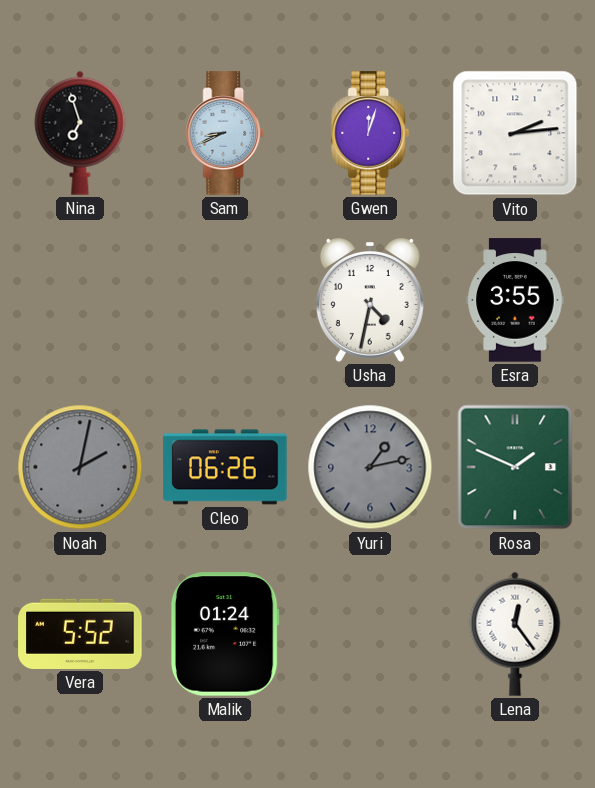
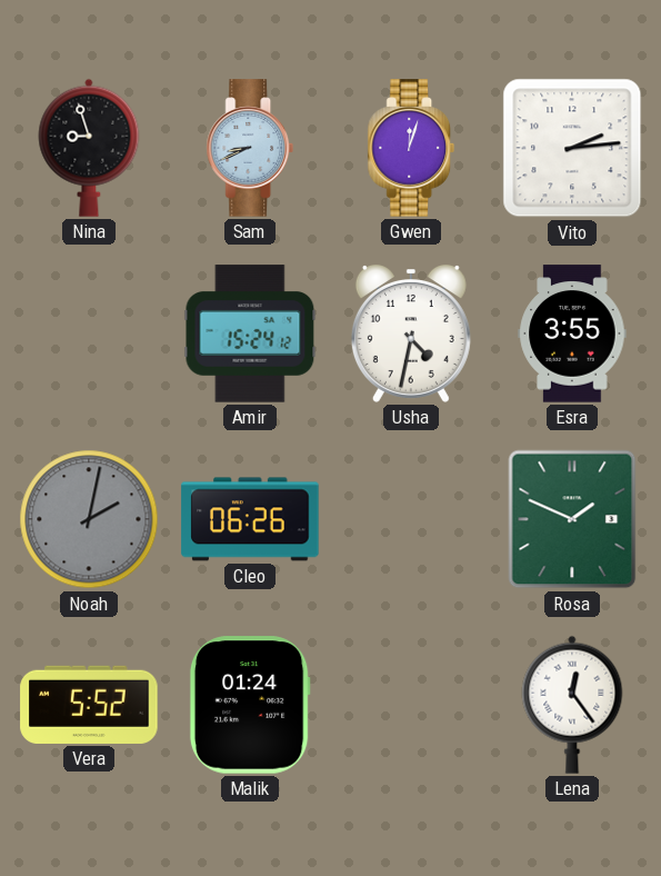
Nina: 6:57 -> 8:57 (89, 148)
Amir: none -> 15:24 (250, 334)
Yuri: 1:13 -> none (370, 467)
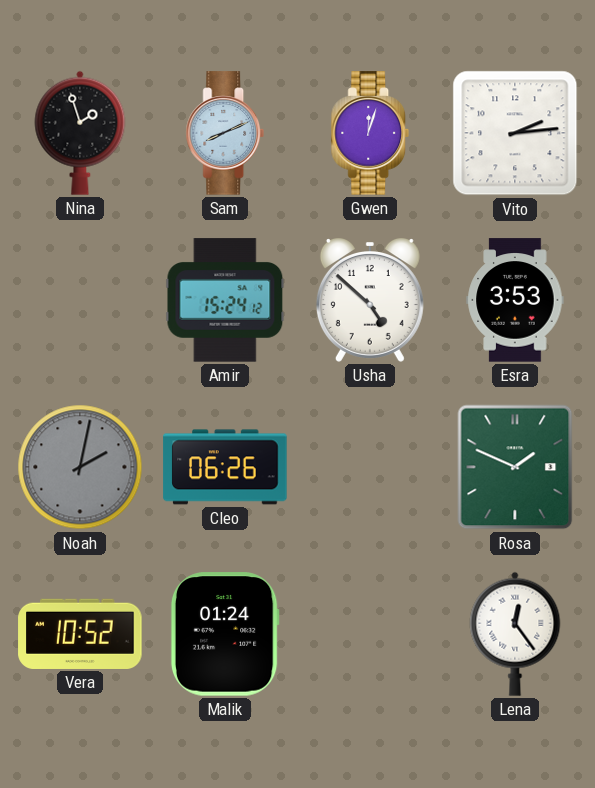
Nina: 8:57 -> 1:57 (80, 133)
Sam: 8:41 -> 8:11 (225, 133)
Usha: 4:32 -> 4:52 (370, 301)
Esra: 3:55 -> 3:53 (515, 300)
Vera: 5:52 -> 10:52 (80, 634)
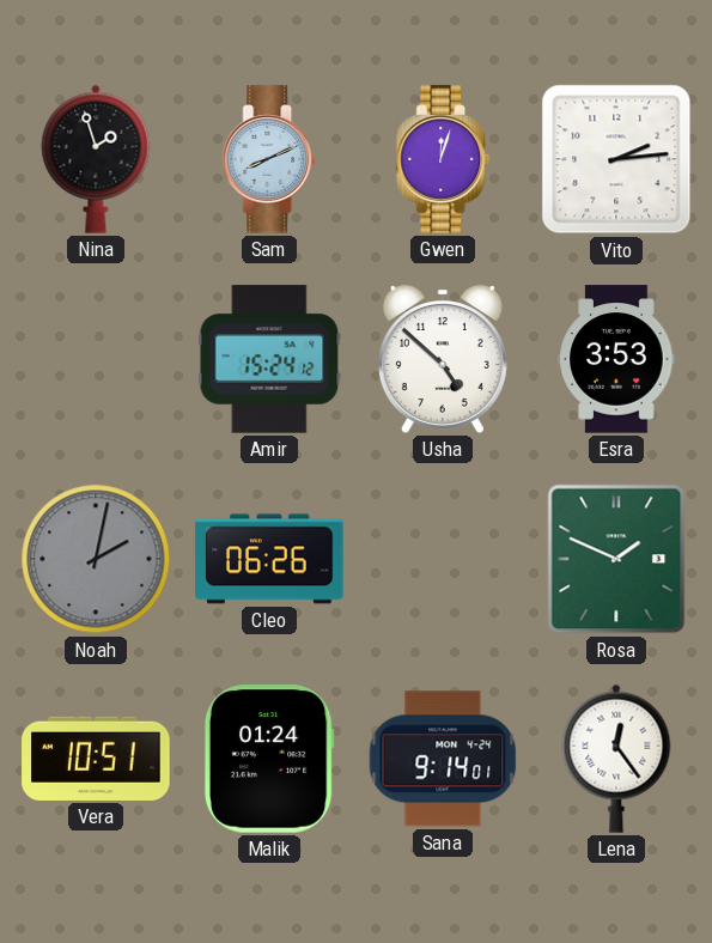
Vera: 10:52 -> 10:51 (96, 759)
Sana: none -> 9:14 (443, 759)
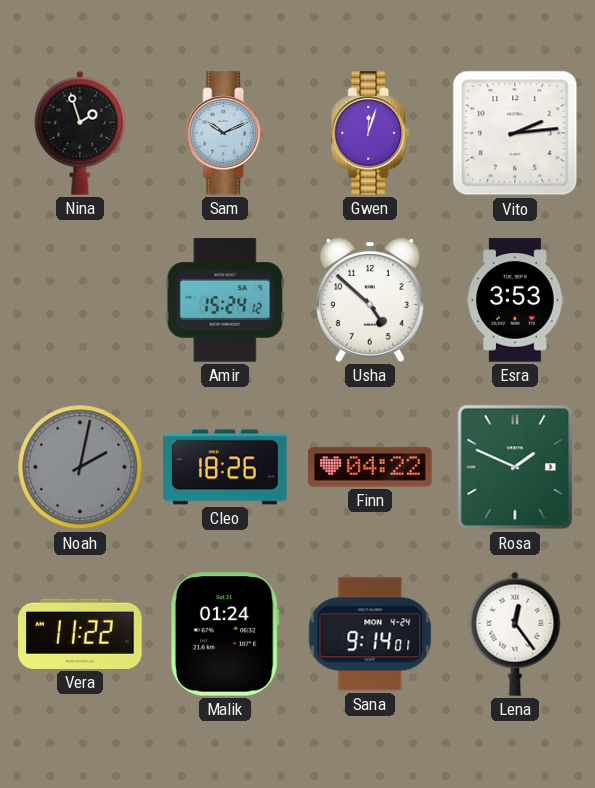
Sam: 8:11 -> 10:11 (225, 133)
Cleo: 06:26 -> 18:26 (225, 467)
Finn: none -> 04:22 (370, 467)
Vera: 10:51 -> 11:22 (80, 634)
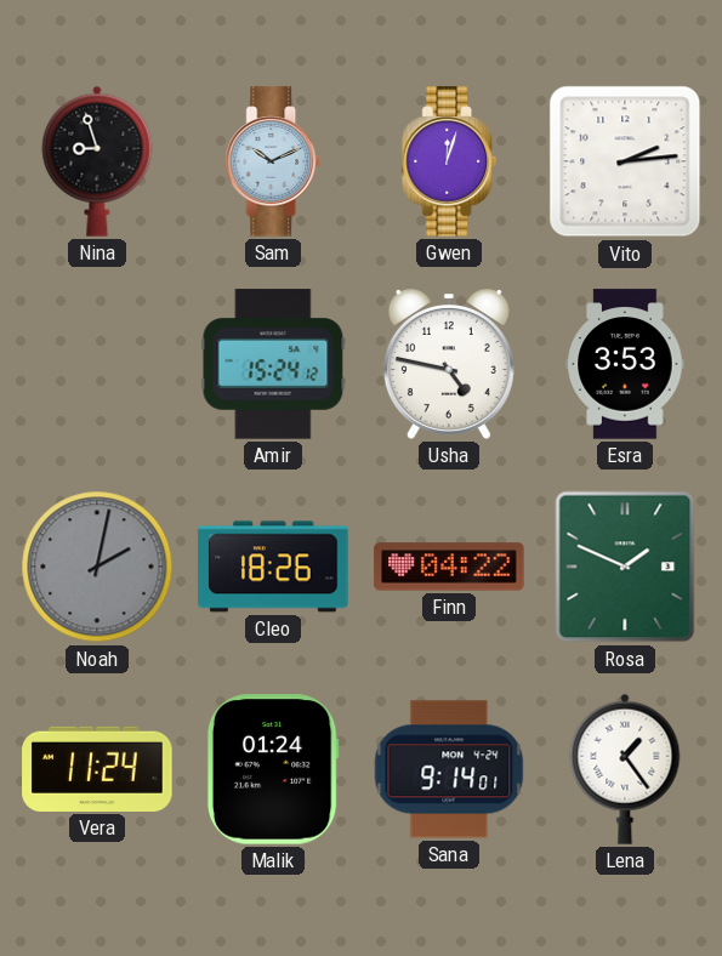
Nina: 1:57 -> 8:57 (97, 161)
Usha: 4:52 -> 4:47 (449, 365)
Vera: 11:22 -> 11:24 (97, 769)
Lena: 12:24 -> 1:24 (625, 769)
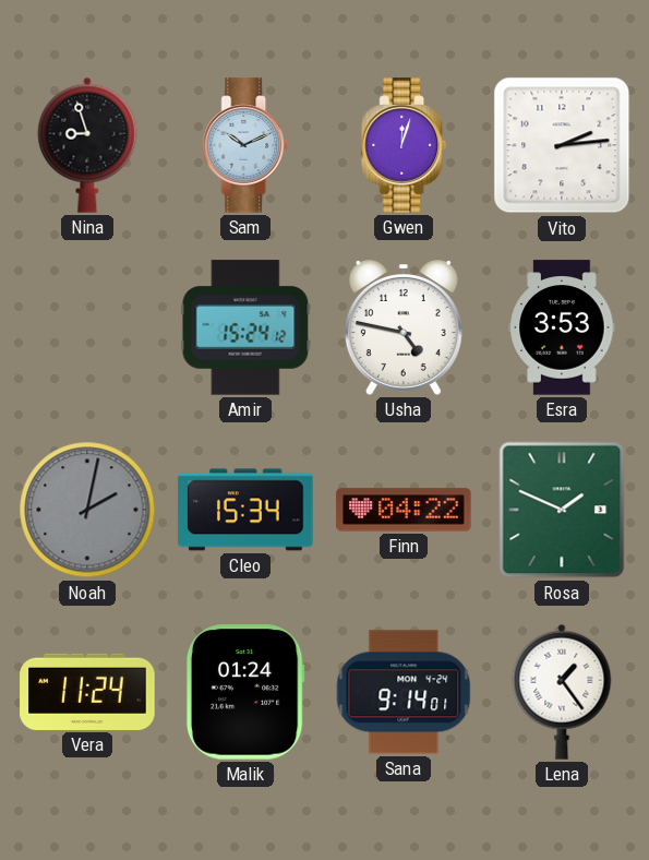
Cleo: 18:26 -> 15:34 (245, 510)
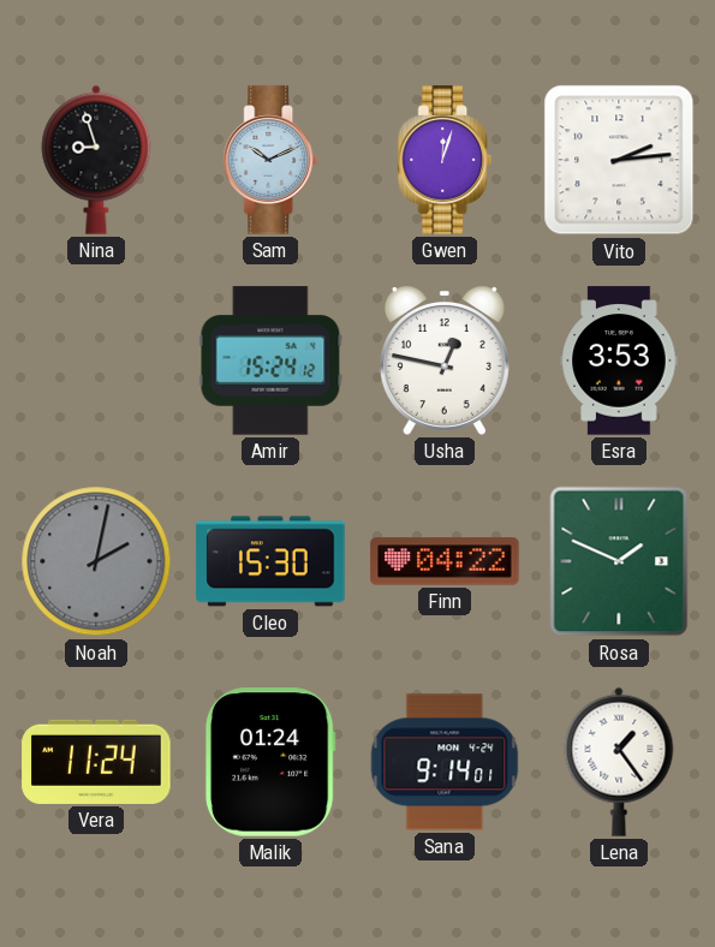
Usha: 4:47 -> 12:47 (445, 362)
Cleo: 15:34 -> 15:30 (270, 561)
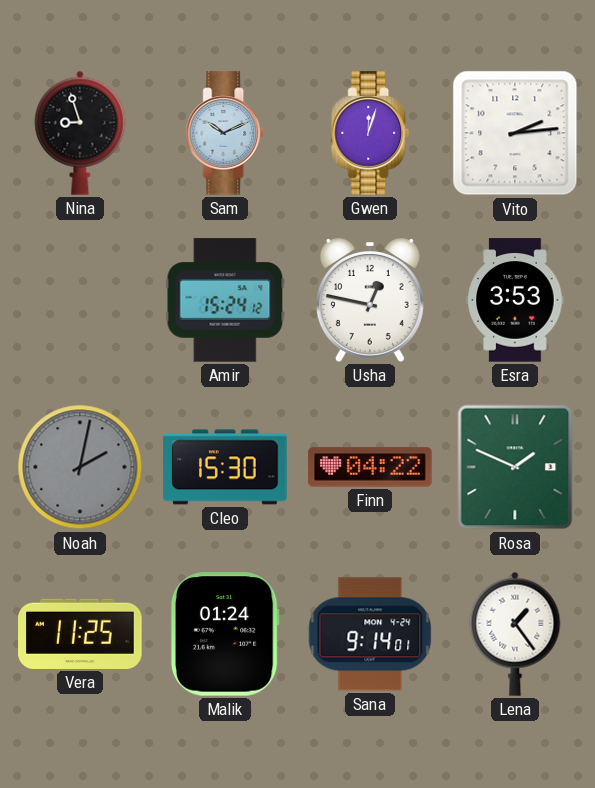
Vera: 11:24 -> 11:25 (80, 634)
